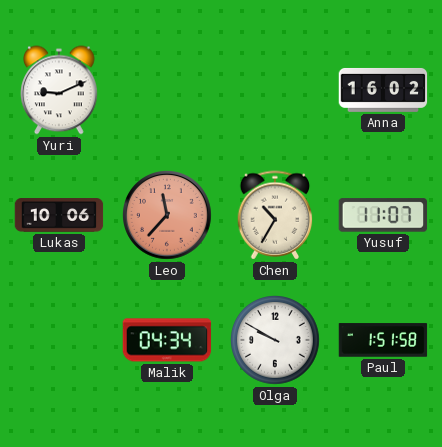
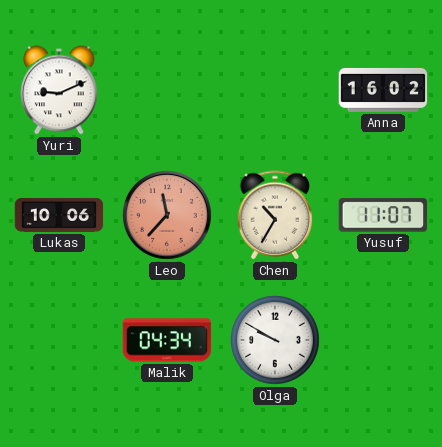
Paul: 1:51 -> none (383, 340)
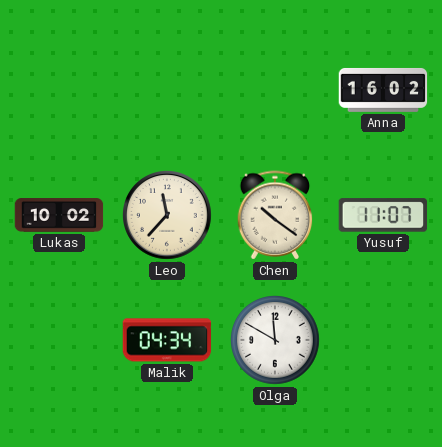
Yuri: 9:11 -> none (60, 90)
Lukas: 10:06 -> 10:02 (59, 215)
Leo dial: salmon -> cream (168, 216)
Chen: 10:35 -> 10:21 (275, 215)
Olga: 9:50 -> 11:50 (276, 341)
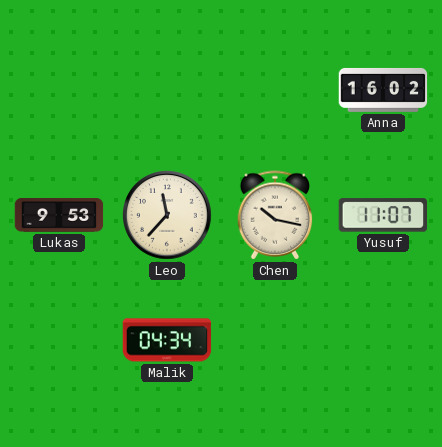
Lukas: 10:02 -> 9:53 (59, 215)
Chen: 10:21 -> 10:17 (275, 215)
Olga: 11:50 -> none (276, 341)
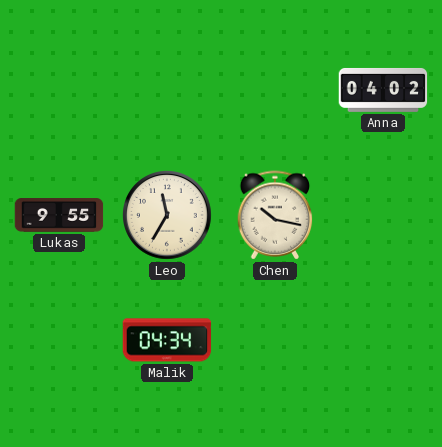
Anna: 16:02 -> 04:02 (383, 90)
Lukas: 9:53 -> 9:55 (59, 215)
Leo: 11:37 -> 11:35 (168, 216)
Yusuf: 11:07 -> none (383, 215)
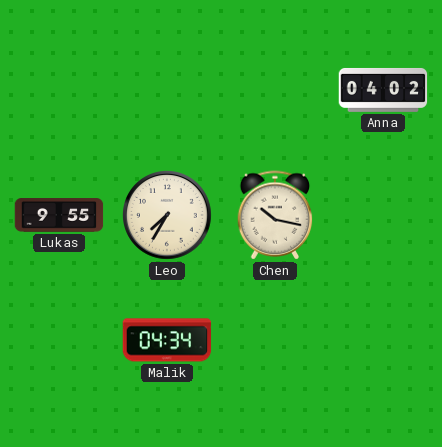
Leo: 11:35 -> 7:35 (168, 216)
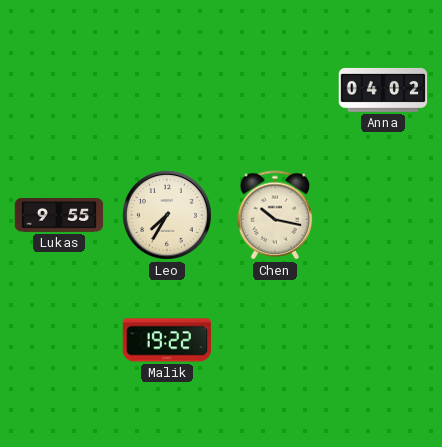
Malik: 04:34 -> 19:22 (167, 340)
